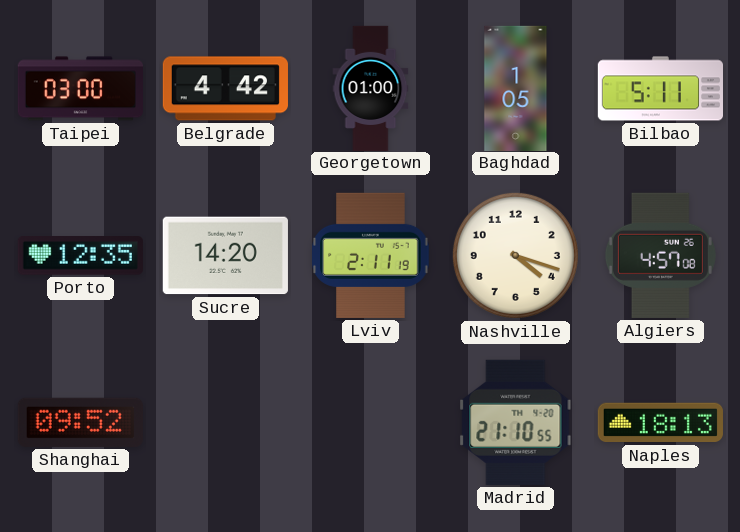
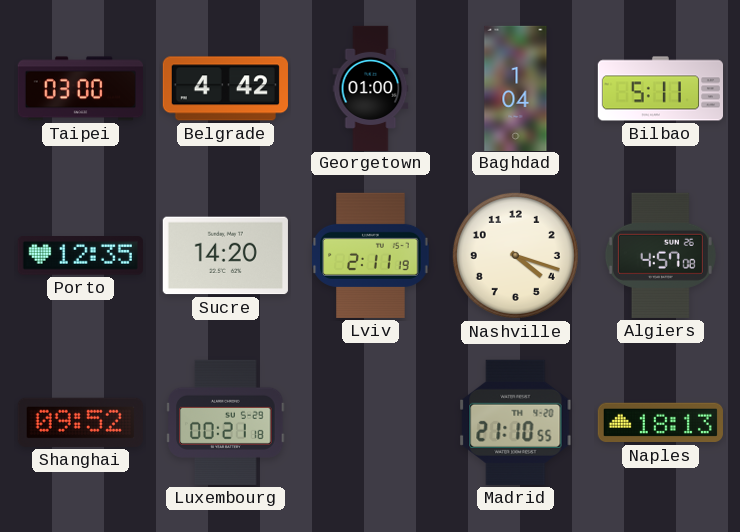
Baghdad: 1:05 -> 1:04 (516, 88)
Luxembourg: none -> 00:21 (226, 422)
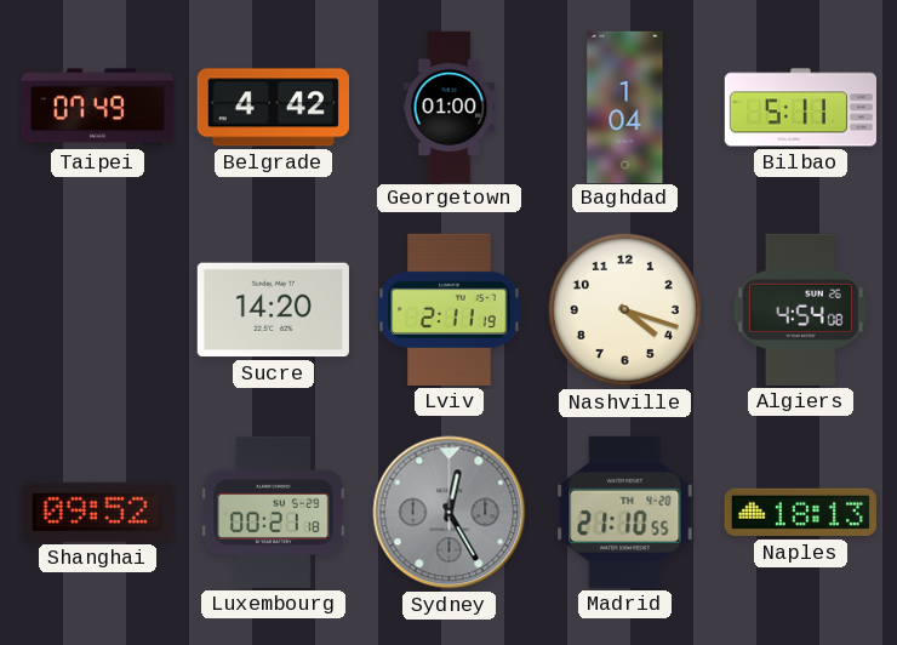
Taipei: 03:00 -> 07:49 (97, 108)
Porto: 12:35 -> none (80, 256)
Algiers: 4:57 -> 4:54 (800, 309)
Sydney: none -> 12:25 (450, 513)
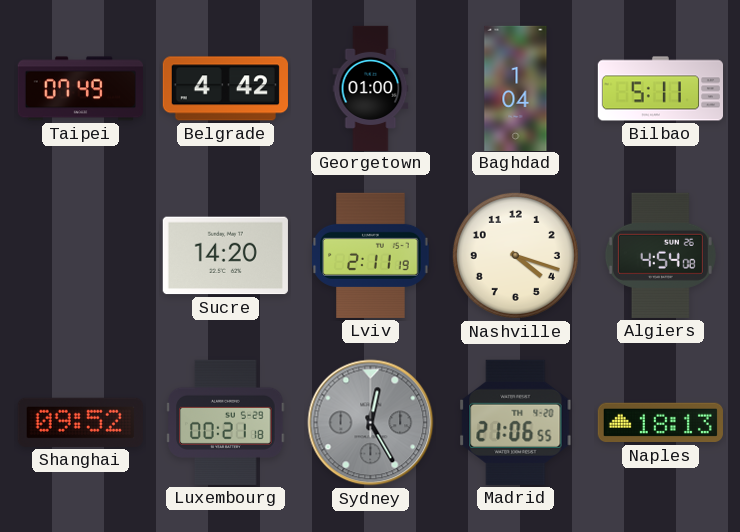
Madrid: 21:10 -> 21:06 (516, 422)
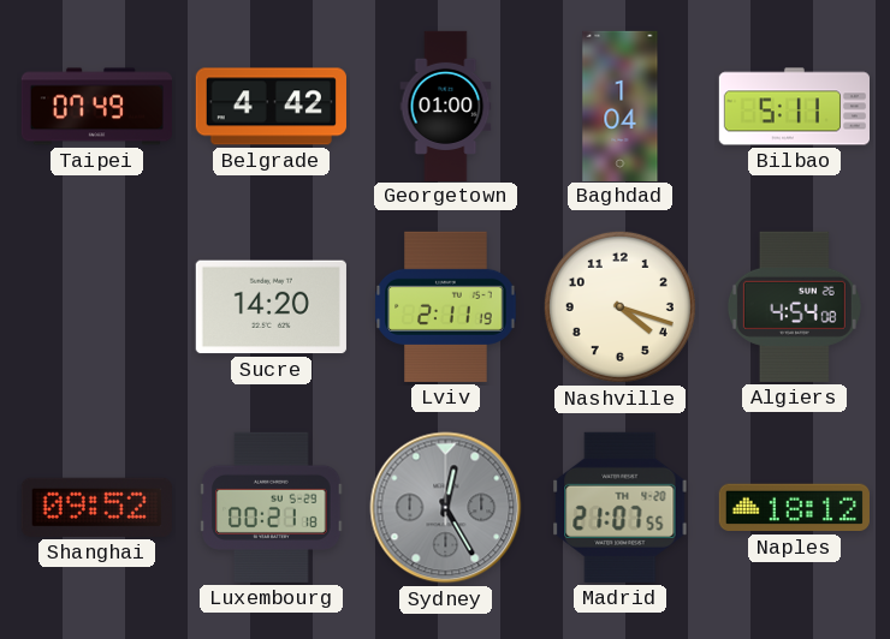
Madrid: 21:06 -> 21:07 (621, 507)
Naples: 18:13 -> 18:12 (794, 508)
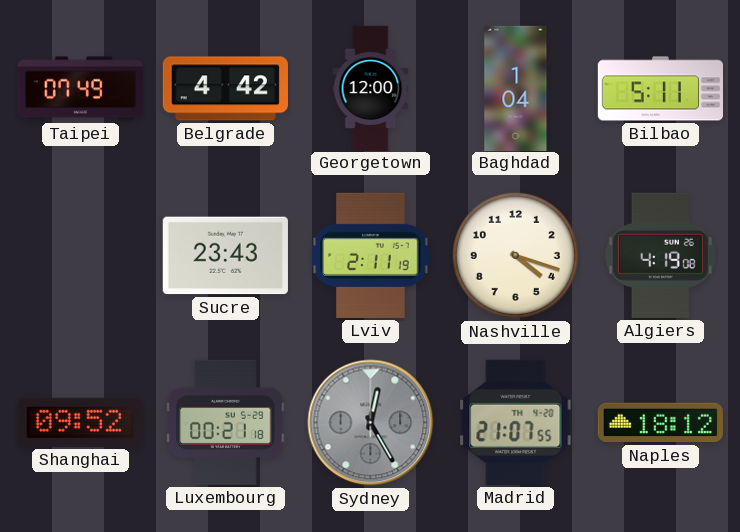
Georgetown: 01:00 -> 12:00 (371, 88)
Sucre: 14:20 -> 23:43 (225, 256)
Algiers: 4:54 -> 4:19 (660, 255)
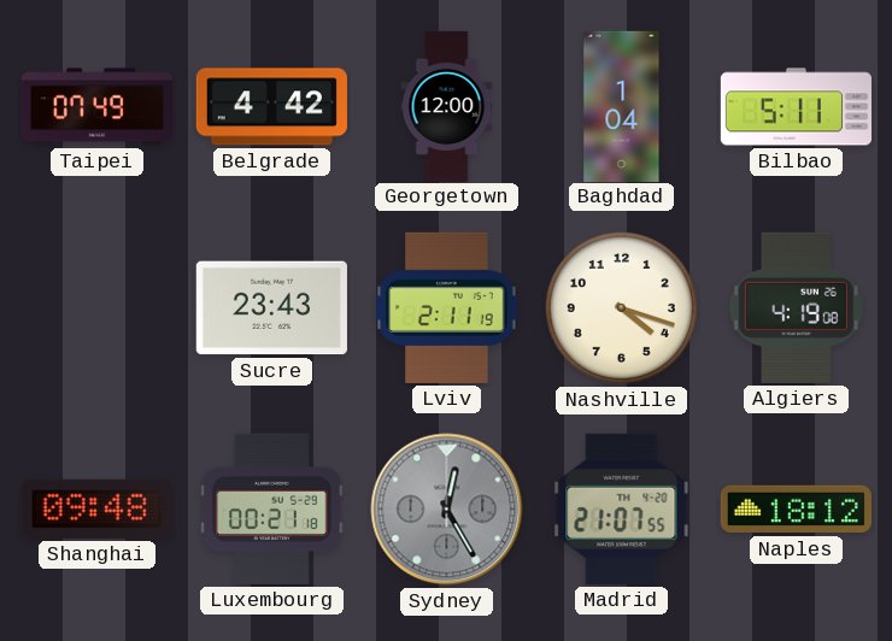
Shanghai: 09:52 -> 09:48 (96, 508)
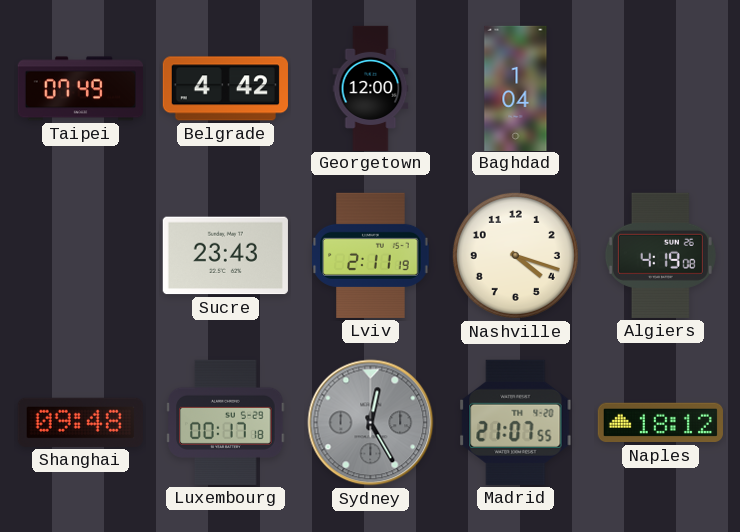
Bilbao: 5:11 -> none (796, 107)
Luxembourg: 00:21 -> 00:17 (226, 422)
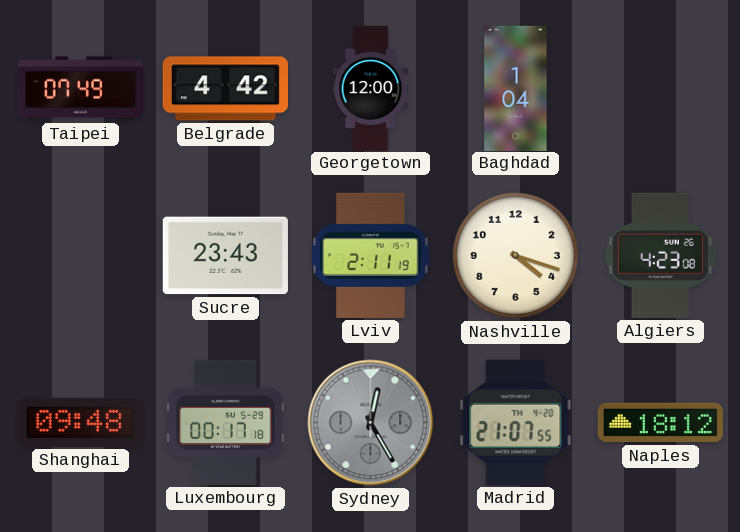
Algiers: 4:19 -> 4:23 (660, 255)
